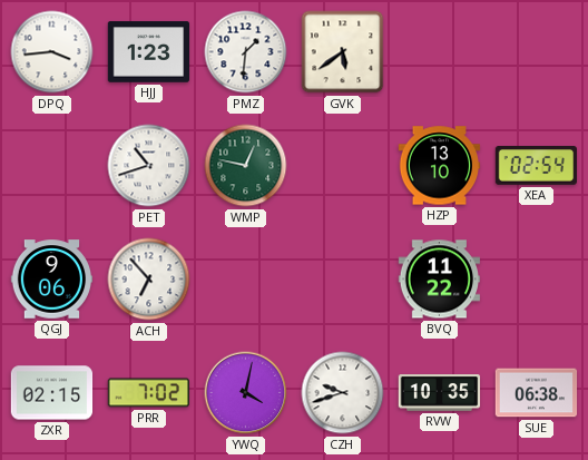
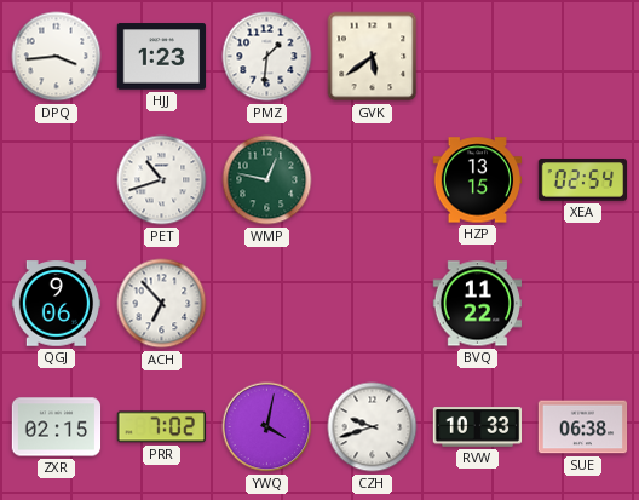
HZP: 13:10 -> 13:15 (478, 180)
RVW: 10:35 -> 10:33 (478, 427)
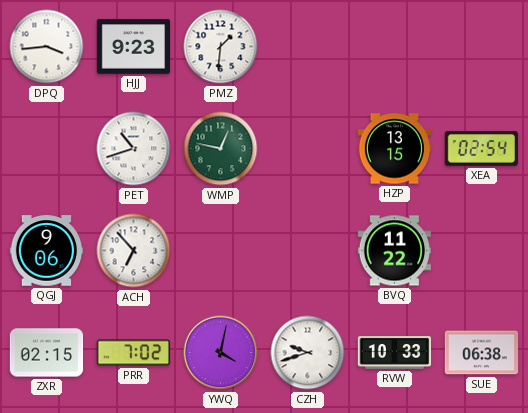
HJJ: 1:23 -> 9:23 (134, 47)
GVK: 5:39 -> none (373, 57)
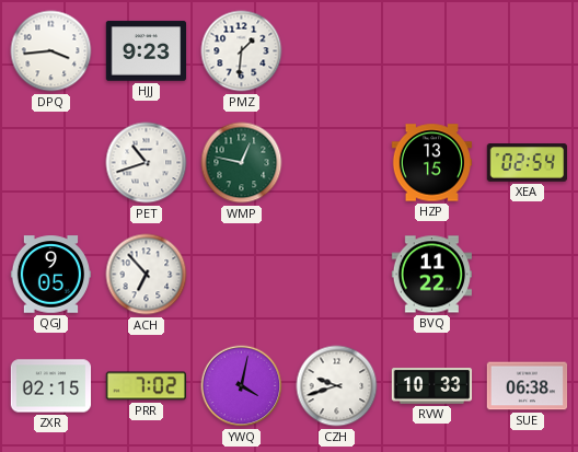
QGJ: 9:06 -> 9:05 (51, 275)
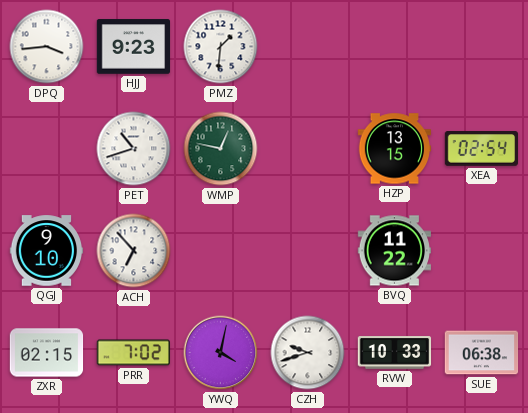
QGJ: 9:05 -> 9:10 (47, 251)
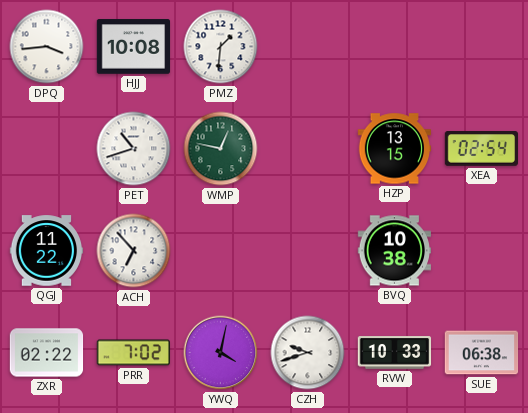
HJJ: 9:23 -> 10:08 (134, 47)
QGJ: 9:10 -> 11:22 (47, 251)
BVQ: 11:22 -> 10:38 (394, 251)
ZXR: 02:15 -> 02:22 (47, 353)
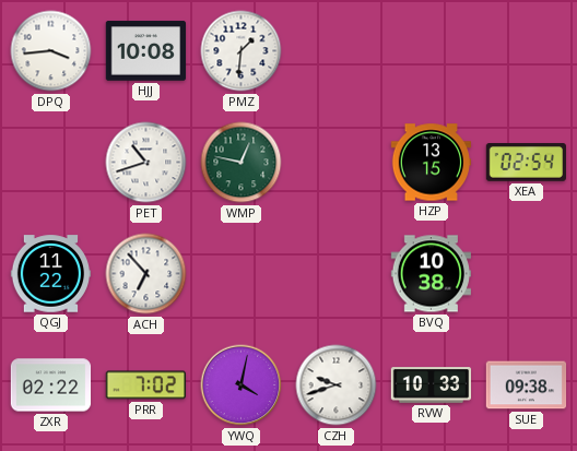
SUE: 06:38 -> 09:38 (527, 385)
